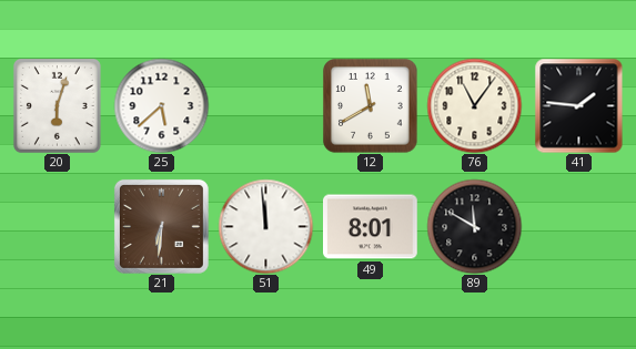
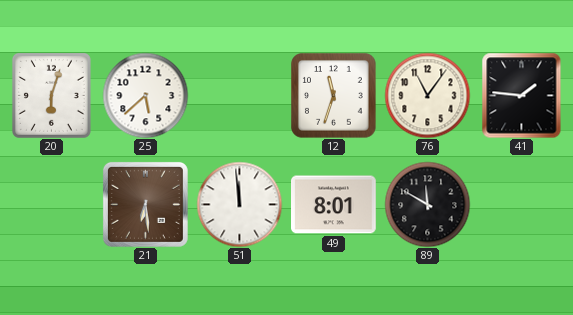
12: 11:40 -> 11:33 (334, 96)
21: 6:31 -> 6:29 (145, 204)
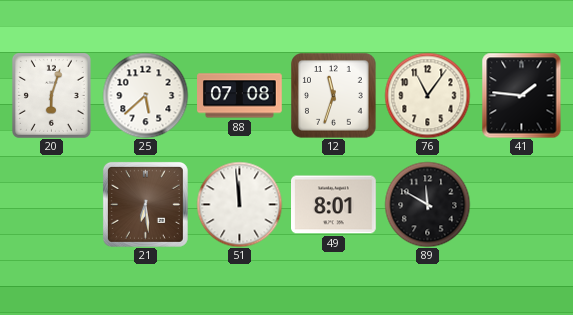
88: none -> 07:08 (240, 96)
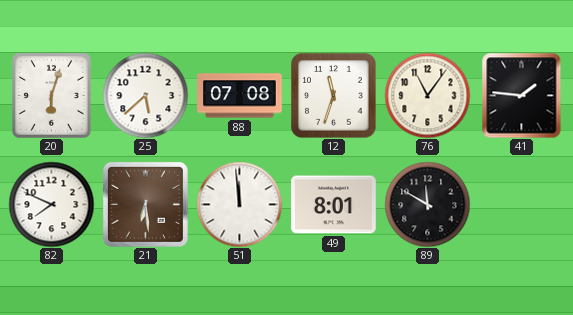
82: none -> 7:49 (51, 204)
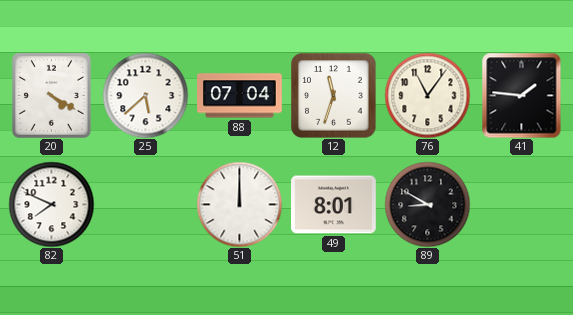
20: 6:03 -> 4:20 (51, 95)
88: 07:08 -> 07:04 (240, 96)
21: 6:29 -> none (145, 204)
51: 11:59 -> 12:00 (239, 204)
89: 11:50 -> 8:50 (427, 204)
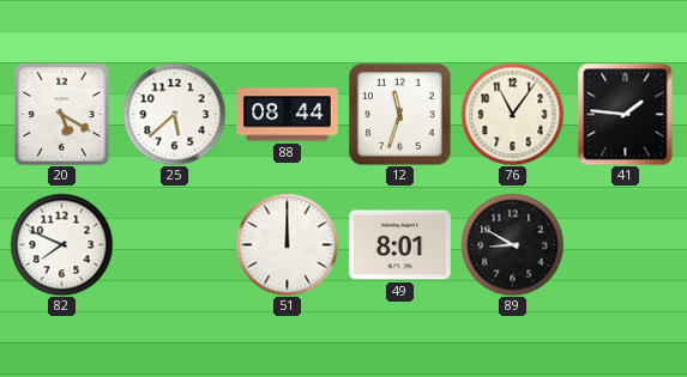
20: 4:20 -> 5:20 (61, 114)
88: 07:04 -> 08:44 (288, 115)
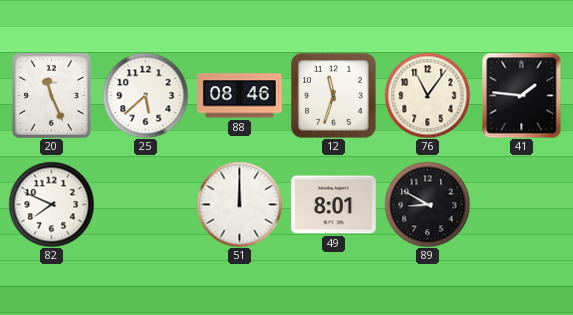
20: 5:20 -> 11:26 (51, 95)
88: 08:44 -> 08:46 (240, 96)
